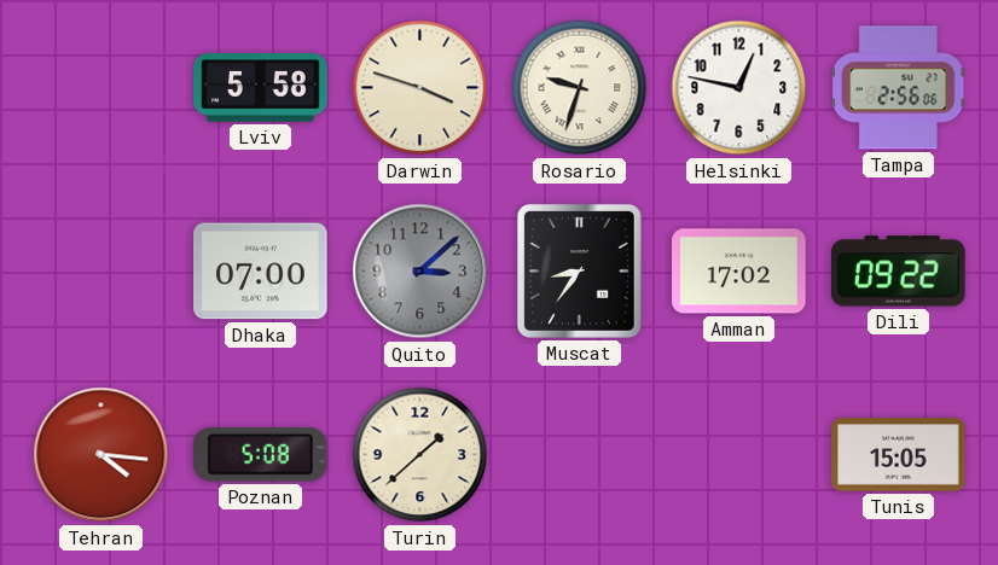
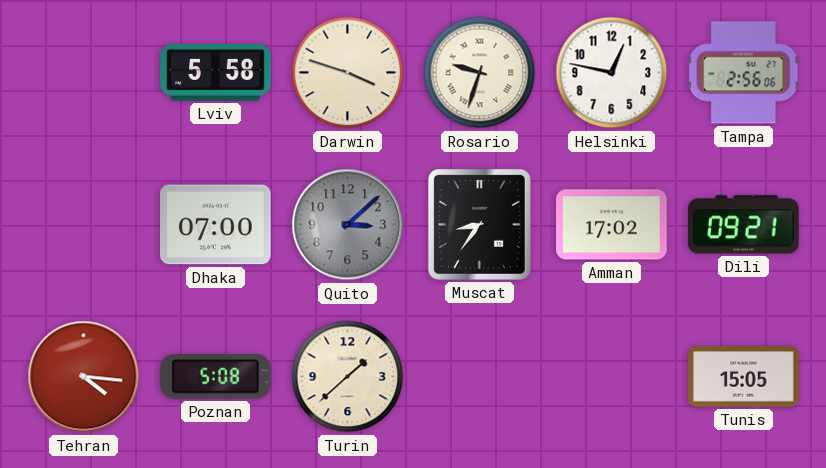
Dili: 09:22 -> 09:21 (744, 225)
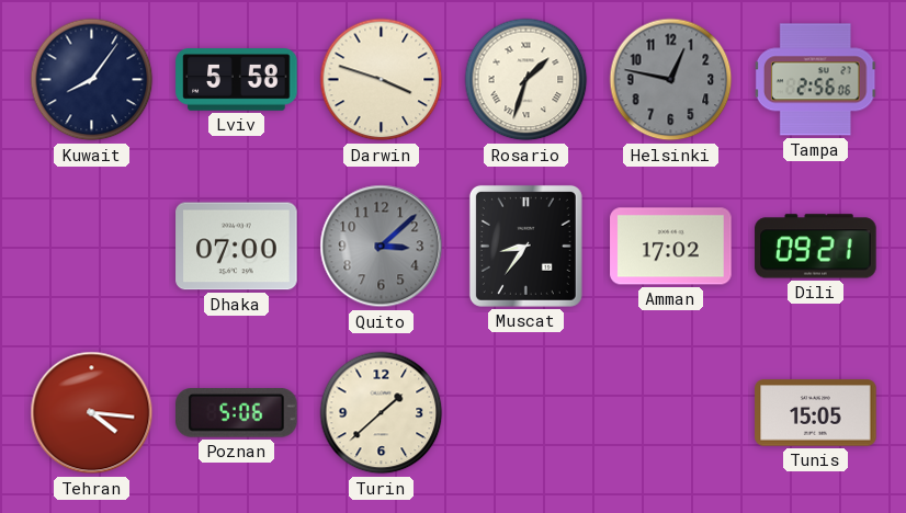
Kuwait: none -> 8:06 (92, 80)
Rosario: 9:33 -> 1:33 (526, 80)
Helsinki dial: white -> grey (671, 80)
Poznan: 5:08 -> 5:06 (237, 413)
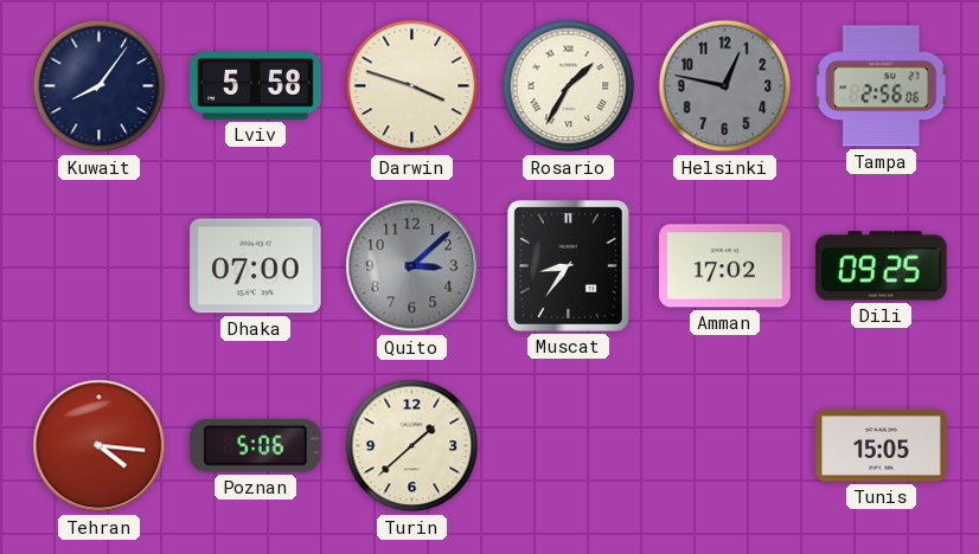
Rosario: 1:33 -> 1:35 (569, 86)
Dili: 09:21 -> 09:25 (882, 266)
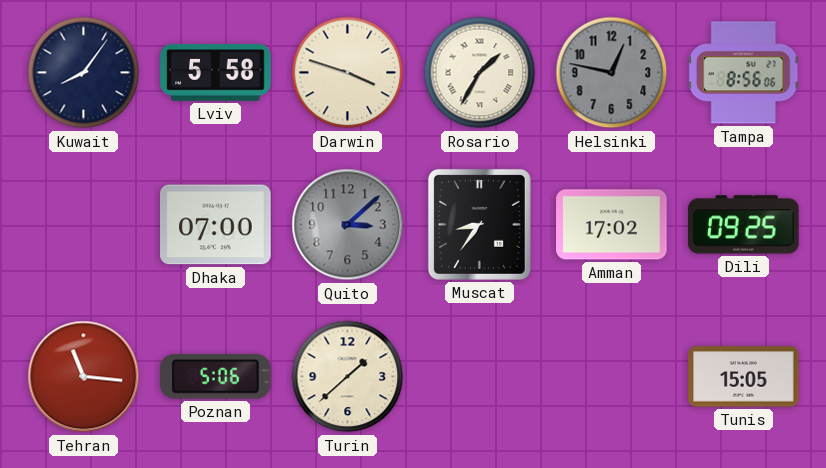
Tampa: 2:56 -> 8:56 (744, 73)
Tehran: 4:16 -> 11:16 (84, 377)
